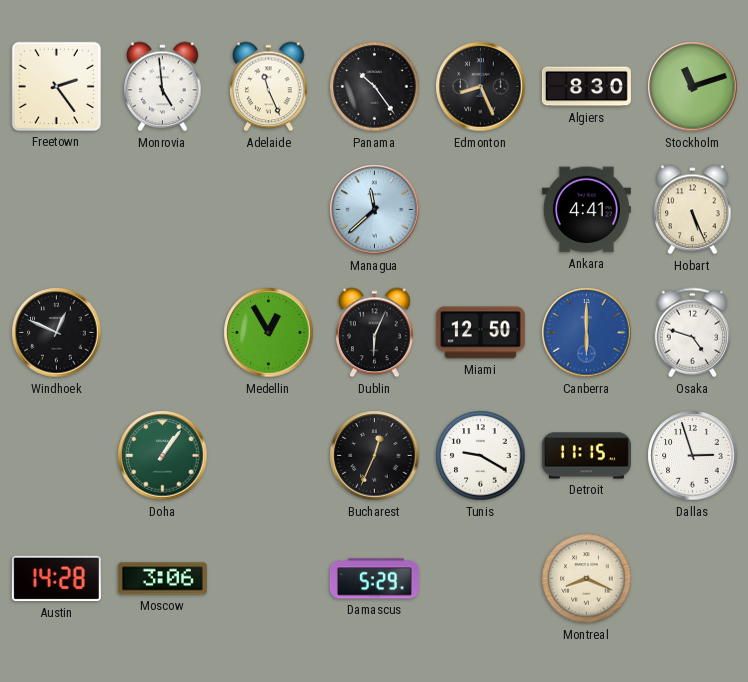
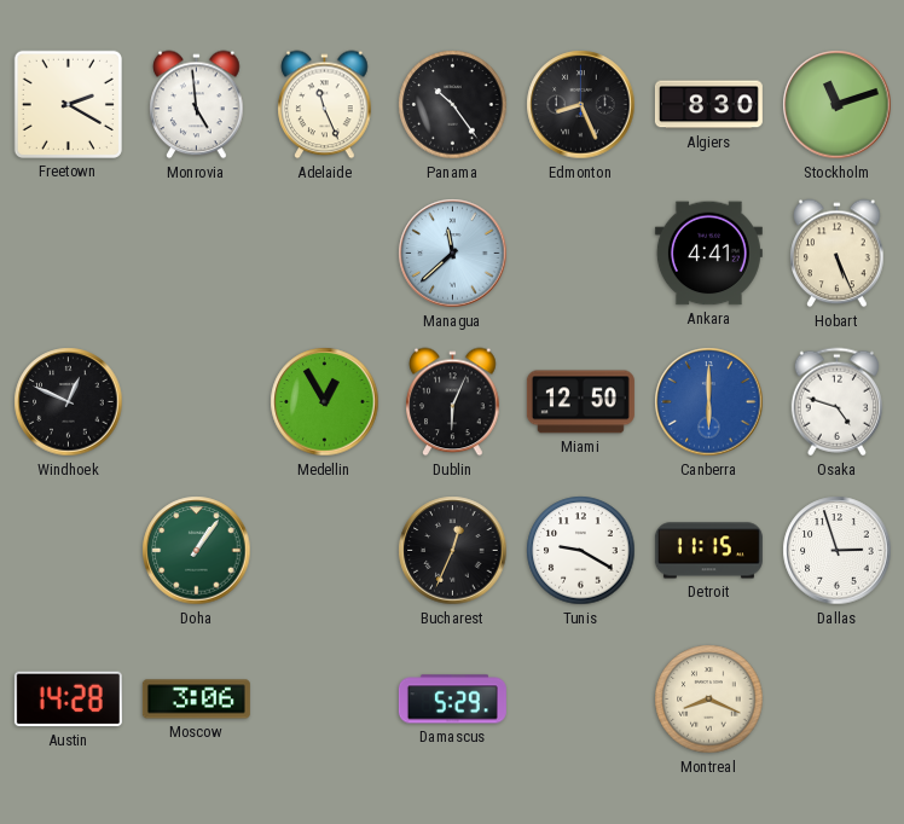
Freetown: 2:24 -> 2:20 (68, 104)
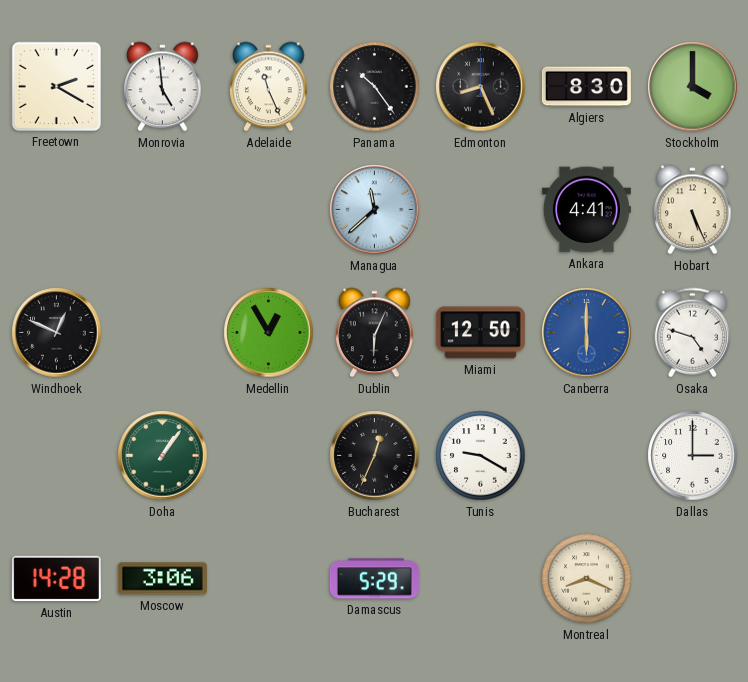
Stockholm: 11:12 -> 4:00 (693, 87)
Detroit: 11:15 -> none (708, 551)
Dallas: 2:57 -> 3:00 (693, 456)
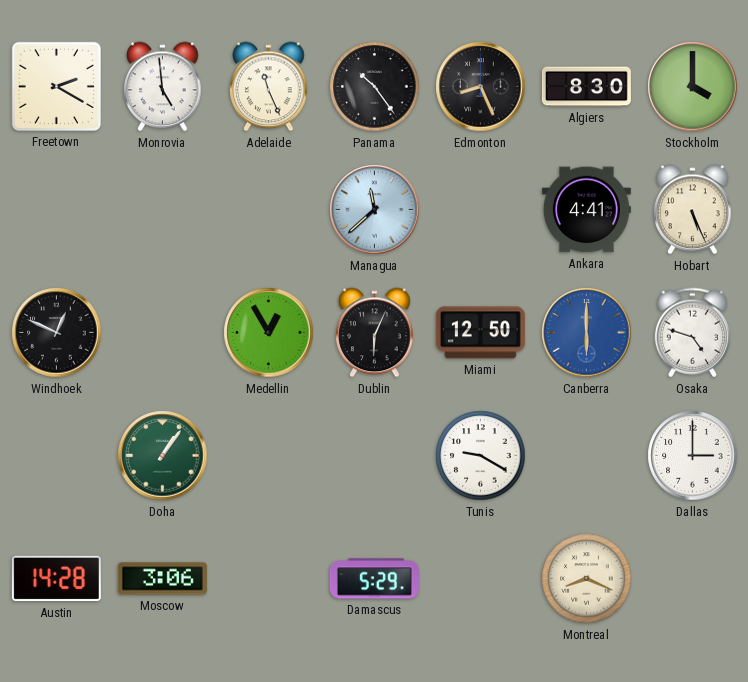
Bucharest: 12:34 -> none (375, 456)
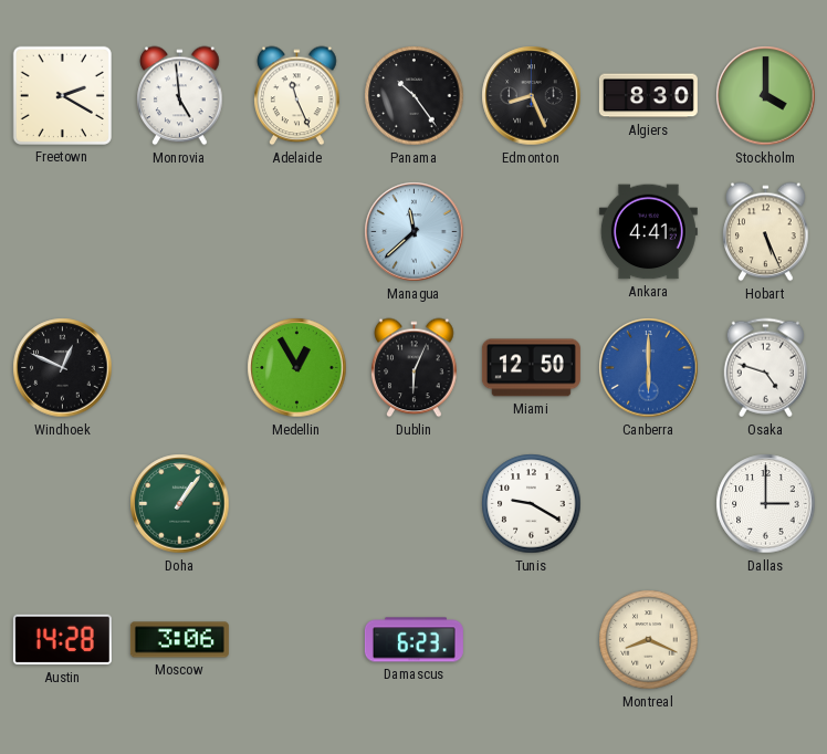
Damascus: 5:29 -> 6:23 (414, 640)
